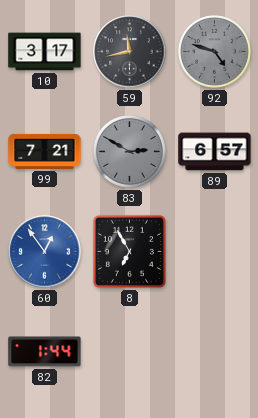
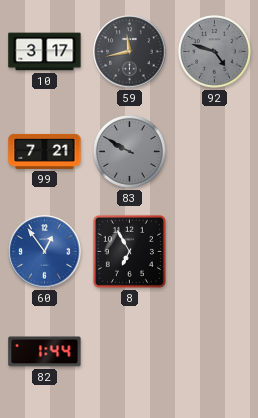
83: 2:50 -> 9:50 (129, 151)
89: 6:57 -> none (215, 152)
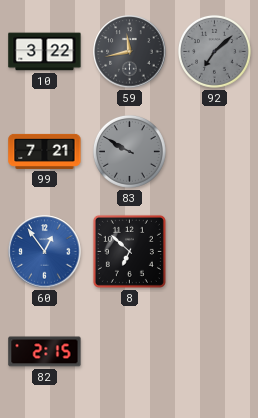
10: 3:17 -> 3:22 (45, 52)
92: 4:48 -> 7:08 (214, 51)
8: 6:55 -> 6:52 (129, 251)
82: 1:44 -> 2:15 (45, 352)
